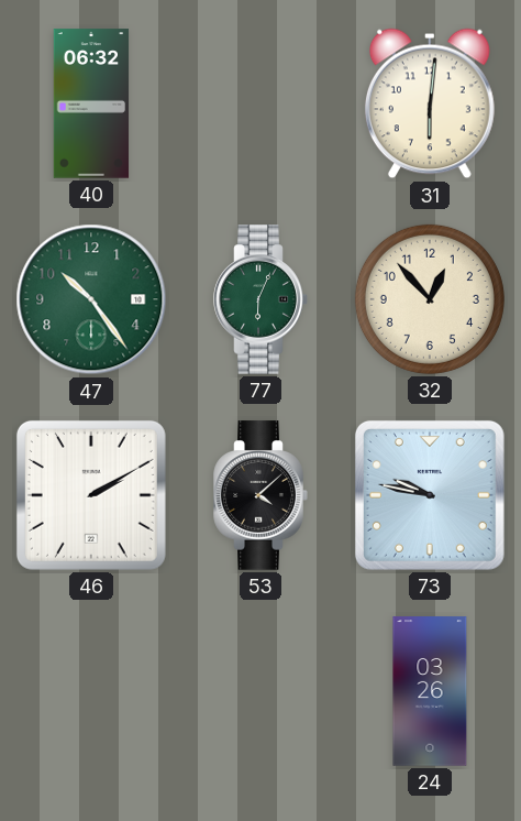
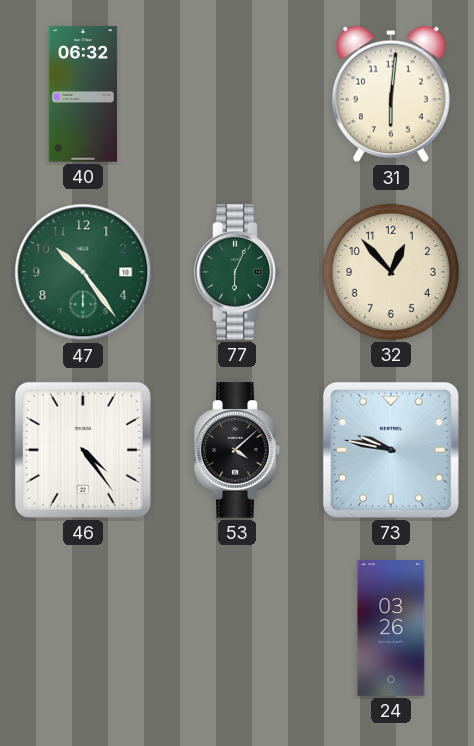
46: 2:10 -> 4:24 (83, 450)
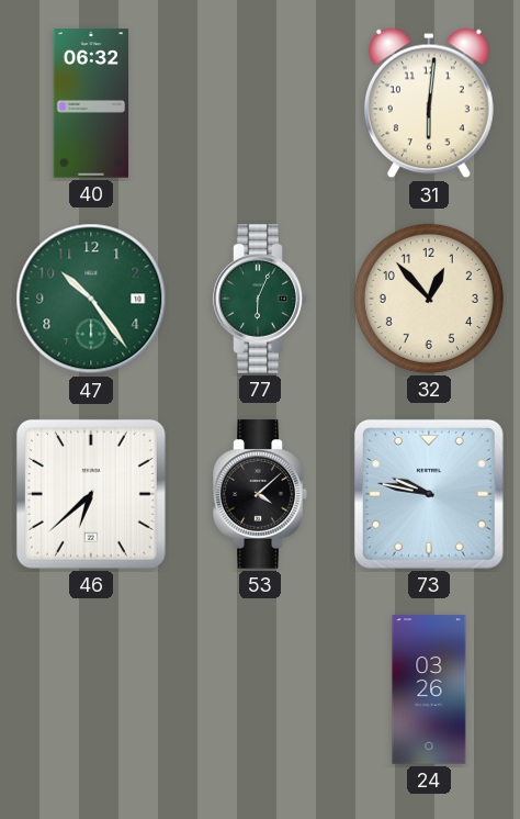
46: 4:24 -> 6:38 (91, 494)
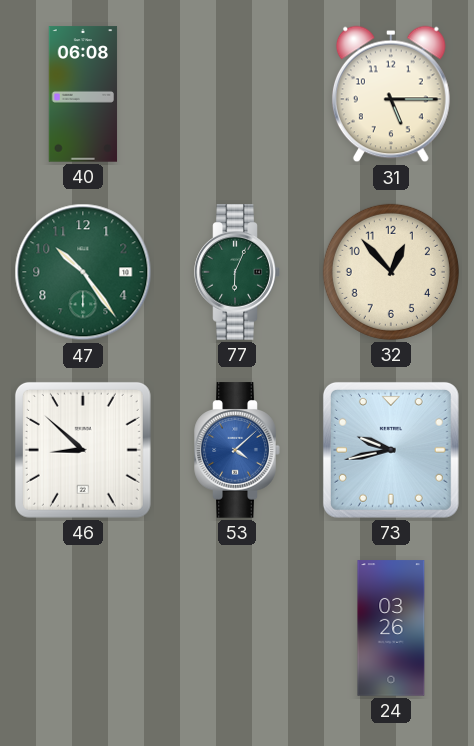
40: 06:32 -> 06:08 (83, 94)
31: 6:01 -> 5:15 (391, 94)
46: 6:38 -> 8:52 (83, 450)
53 dial: black -> blue (237, 450)
73: 9:47 -> 9:43 (391, 450)
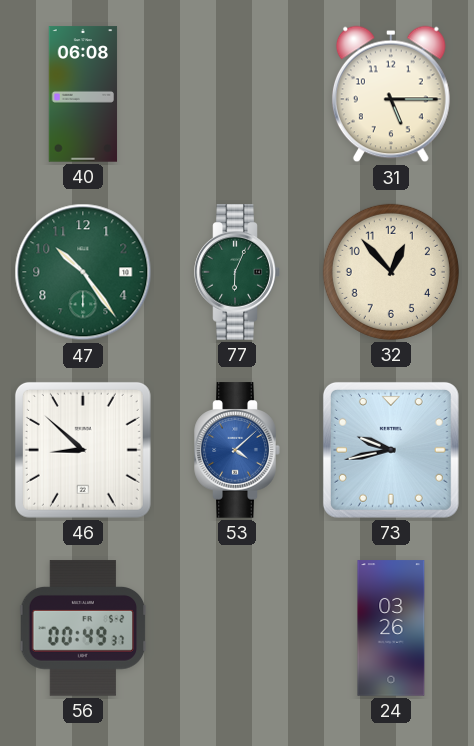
56: none -> 00:49 (83, 628)
